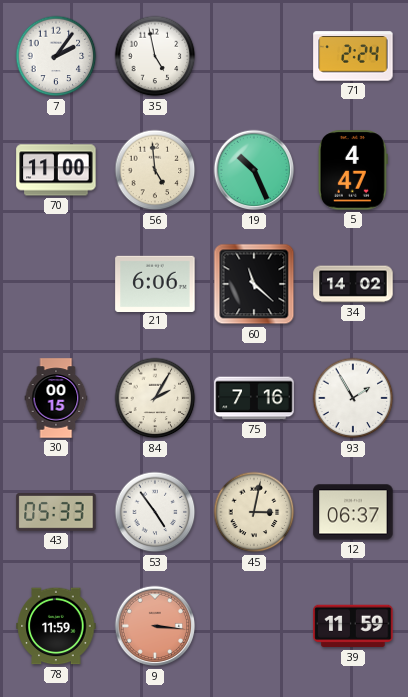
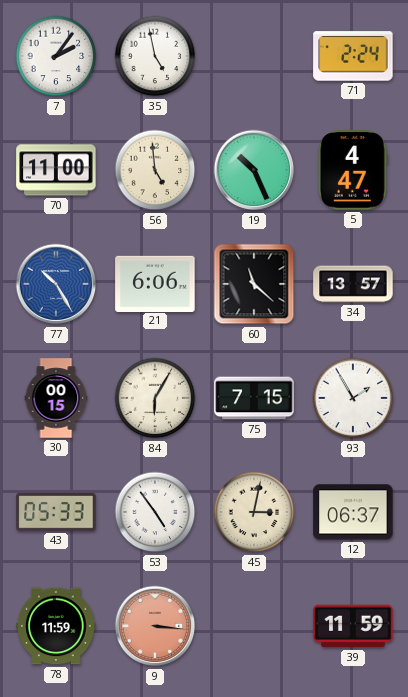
77: none -> 10:25 (56, 284)
34: 14:02 -> 13:57 (353, 284)
84: 2:05 -> 6:05 (155, 398)
75: 7:16 -> 7:15 (254, 398)
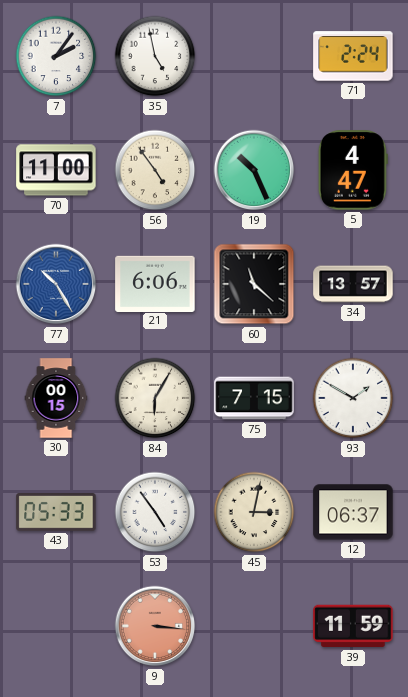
56: 4:59 -> 4:54 (155, 170)
93: 1:55 -> 1:50 (353, 398)
78: 11:59 -> none (56, 626)
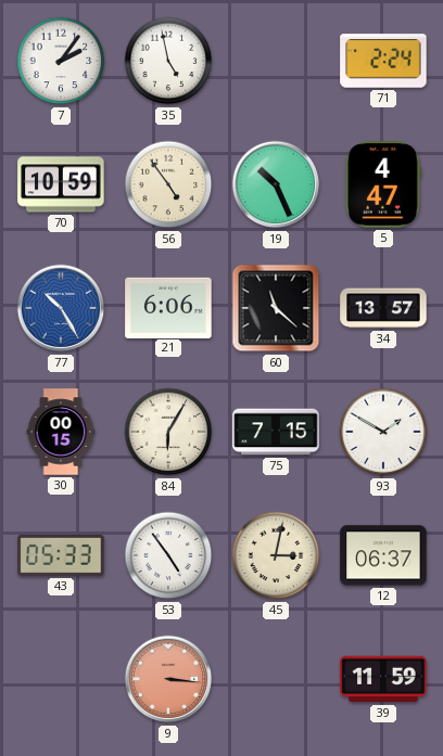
70: 11:00 -> 10:59 (61, 184)
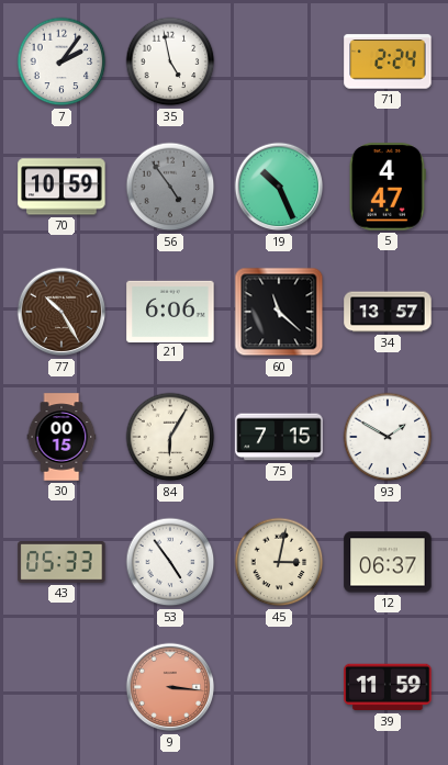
56 dial: cream -> grey (170, 187)
77 dial: blue -> brown (61, 312)
